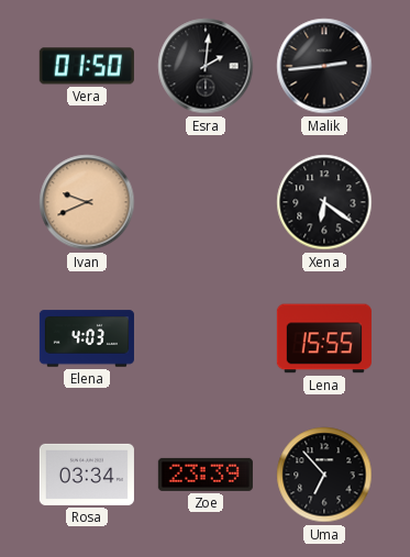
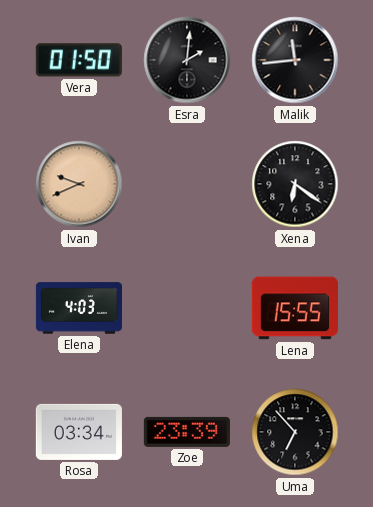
Malik: 2:44 -> 11:44 (295, 60)
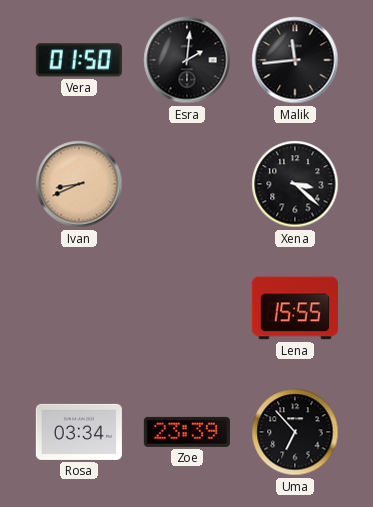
Ivan: 9:41 -> 8:41 (79, 184)
Xena: 6:21 -> 3:22 (295, 184)
Elena: 4:03 -> none (79, 308)
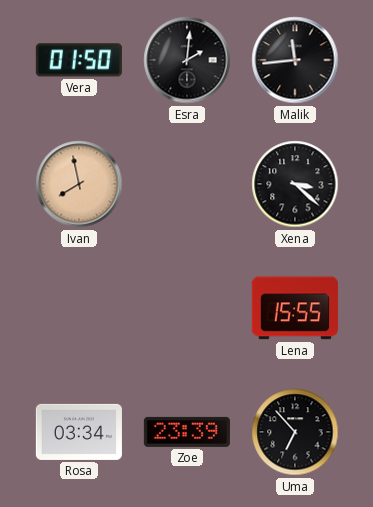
Ivan: 8:41 -> 7:58 (79, 184)
